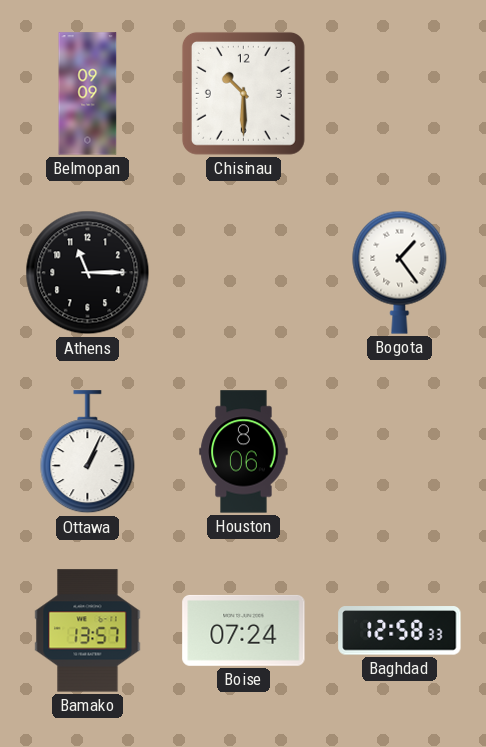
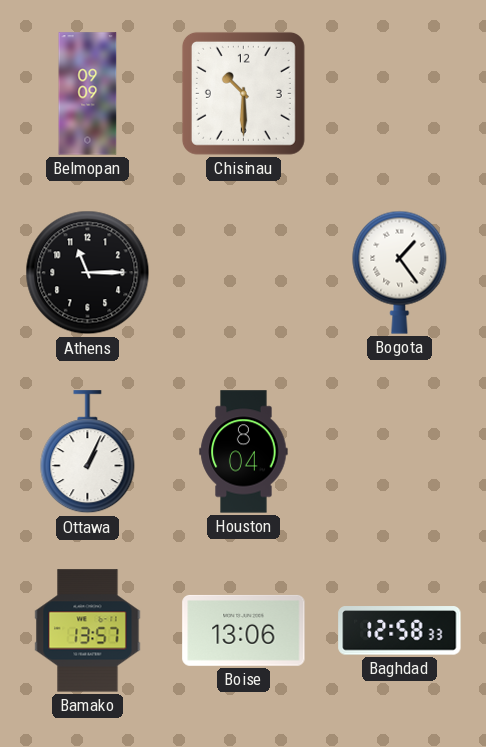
Houston: 8:06 -> 8:04 (244, 452)
Boise: 07:24 -> 13:06 (244, 630)
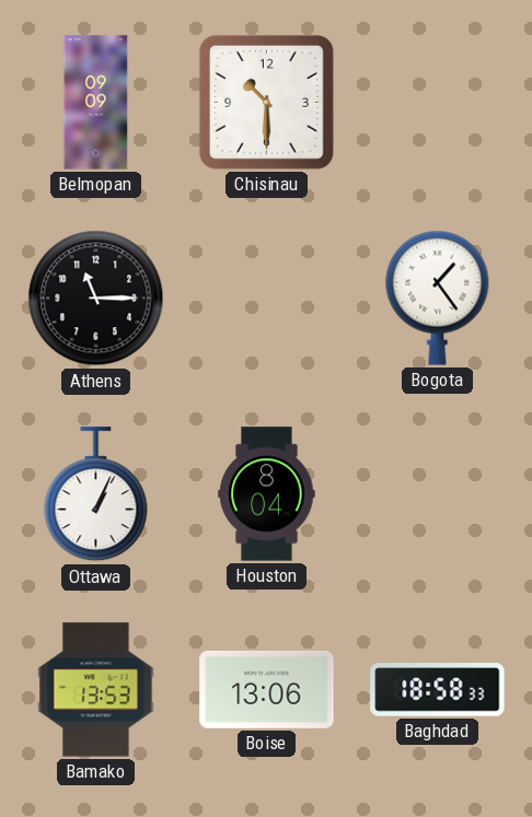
Bamako: 13:57 -> 13:53 (96, 690)
Baghdad: 12:58 -> 18:58 (438, 690)
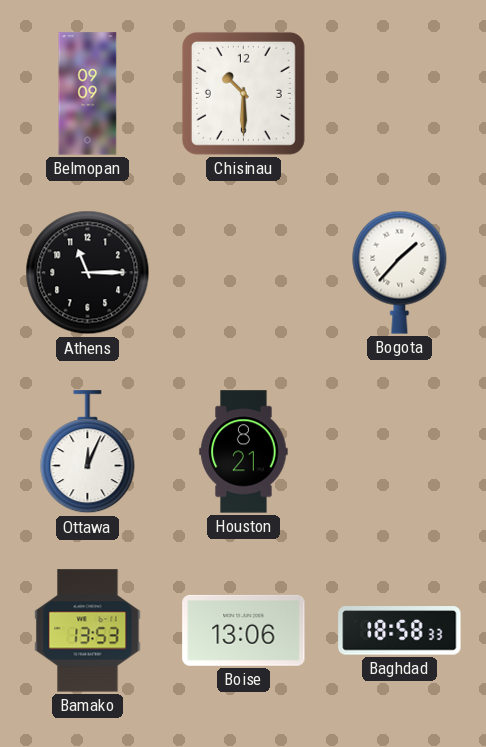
Bogota: 1:24 -> 1:37 (400, 272)
Ottawa: 1:04 -> 12:04 (88, 452)
Houston: 8:04 -> 8:21 (244, 452)
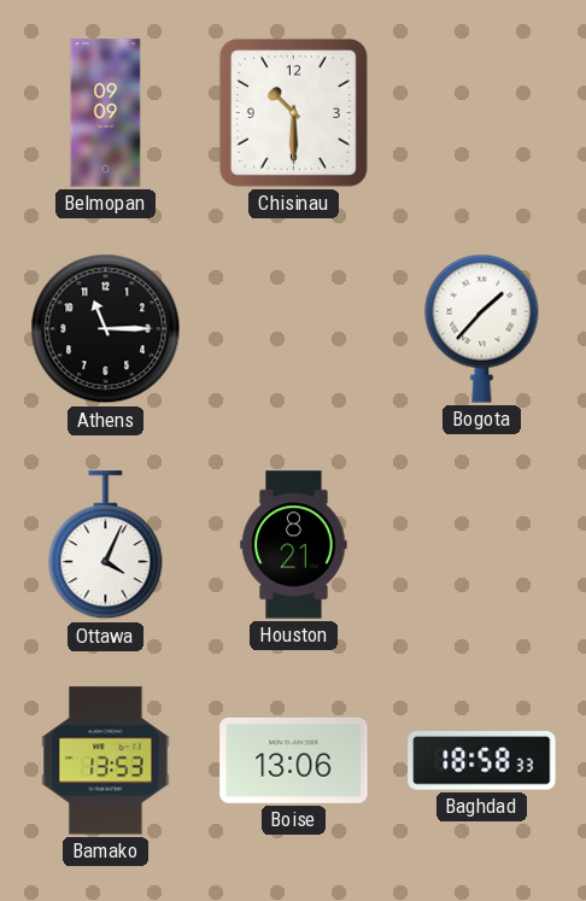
Ottawa: 12:04 -> 4:04 (106, 545)
